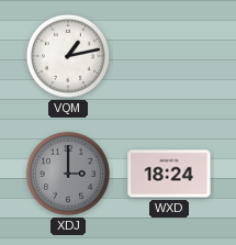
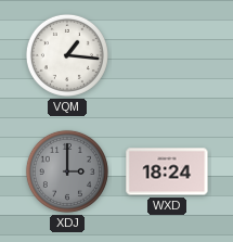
VQM: 1:13 -> 1:16 (67, 55)
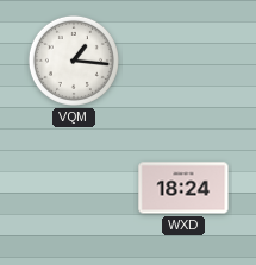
XDJ: 3:00 -> none (67, 171)
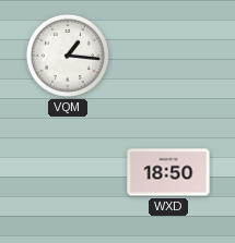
WXD: 18:24 -> 18:50 (168, 172)
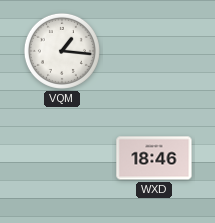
WXD: 18:50 -> 18:46 (154, 158)
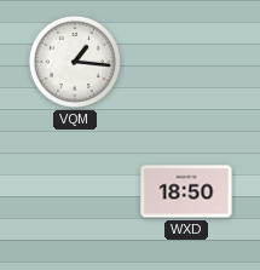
WXD: 18:46 -> 18:50 (186, 191)
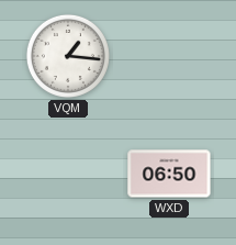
WXD: 18:50 -> 06:50 (169, 174)
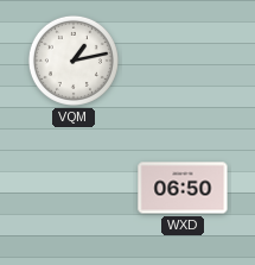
VQM: 1:16 -> 1:13 (74, 61)
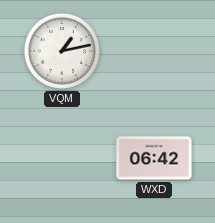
WXD: 06:50 -> 06:42 (154, 158)
